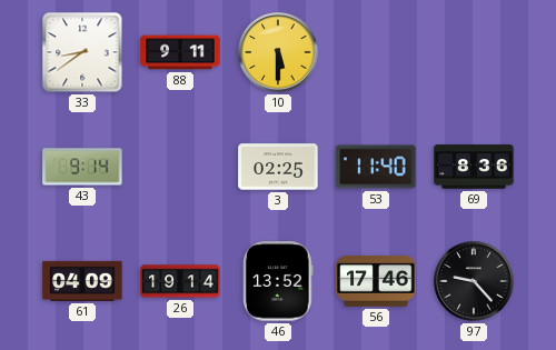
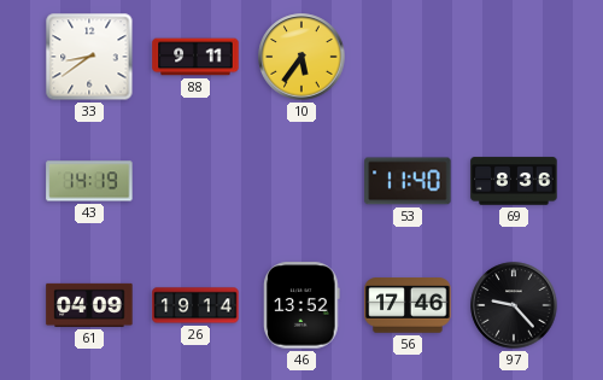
10: 5:30 -> 5:36 (301, 57)
43: 9:14 -> 14:19 (89, 181)
3: 02:25 -> none (278, 167)
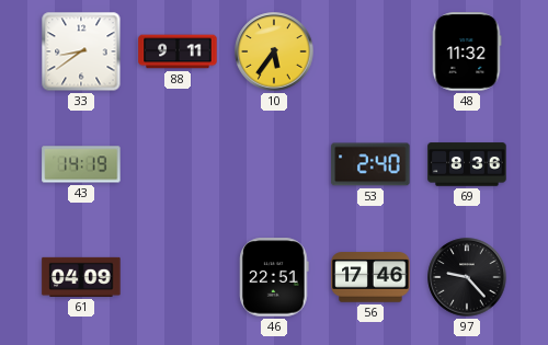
48: none -> 11:32 (467, 51)
53: 11:40 -> 2:40 (370, 164)
26: 19:14 -> none (195, 305)
46: 13:52 -> 22:51 (274, 277)
